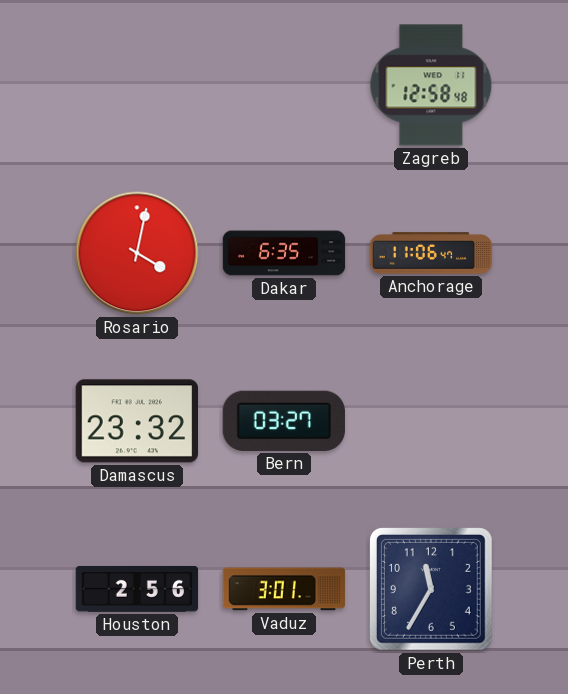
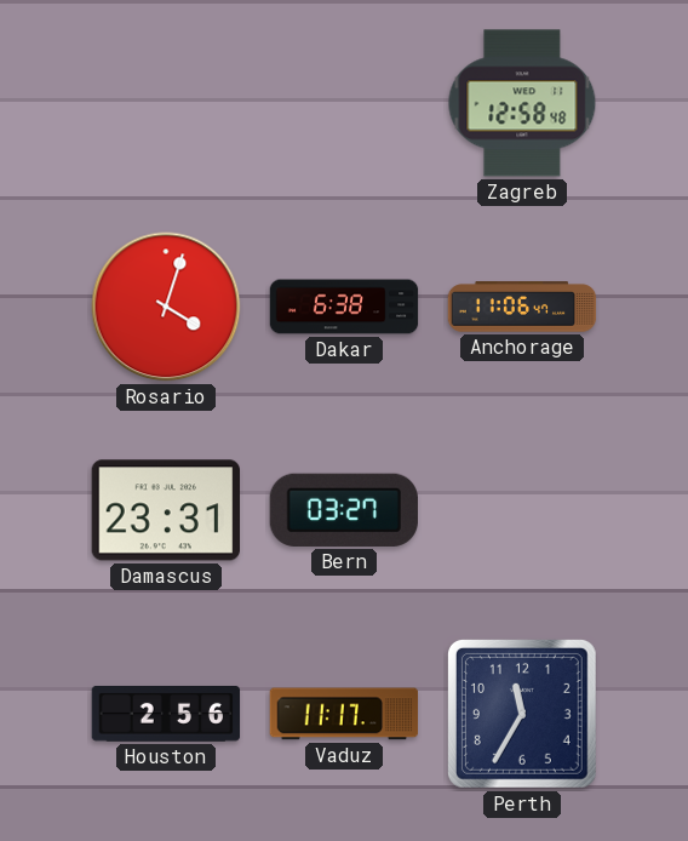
Rosario: 4:02 -> 4:03 (166, 307)
Dakar: 6:35 -> 6:38 (344, 307)
Damascus: 23:32 -> 23:31 (165, 510)
Vaduz: 3:01 -> 11:17 (344, 714)
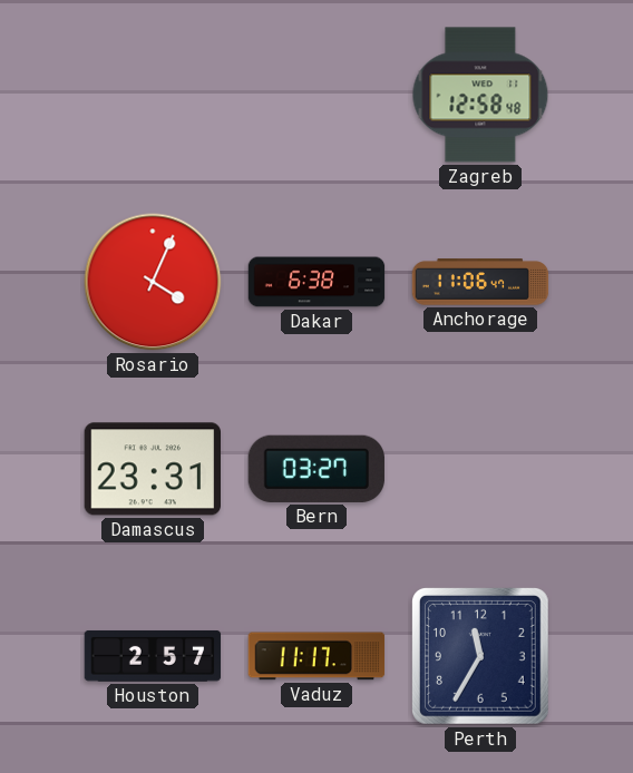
Rosario: 4:03 -> 4:04 (153, 282)
Houston: 2:56 -> 2:57 (153, 656)
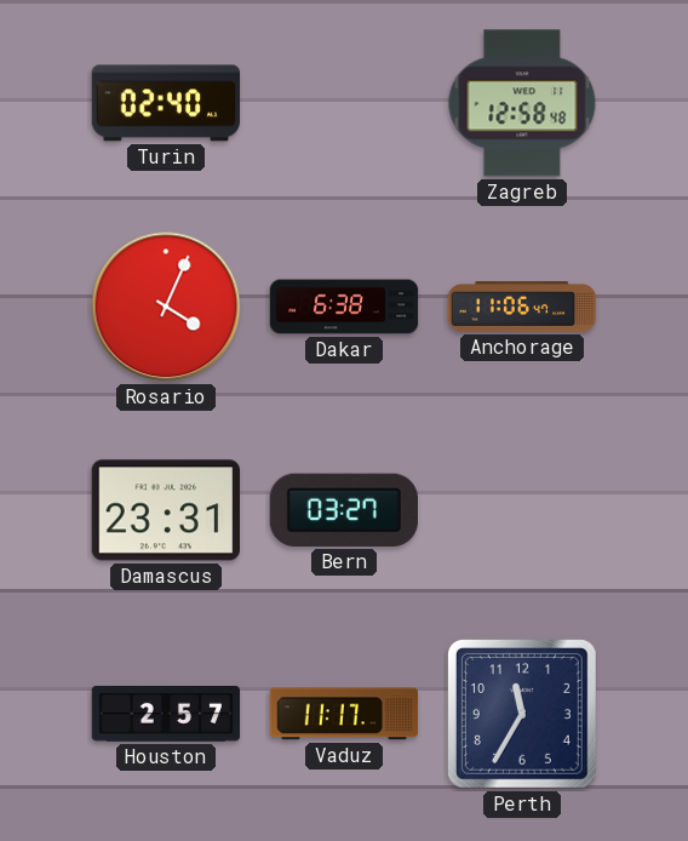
Turin: none -> 02:40 (166, 103)
